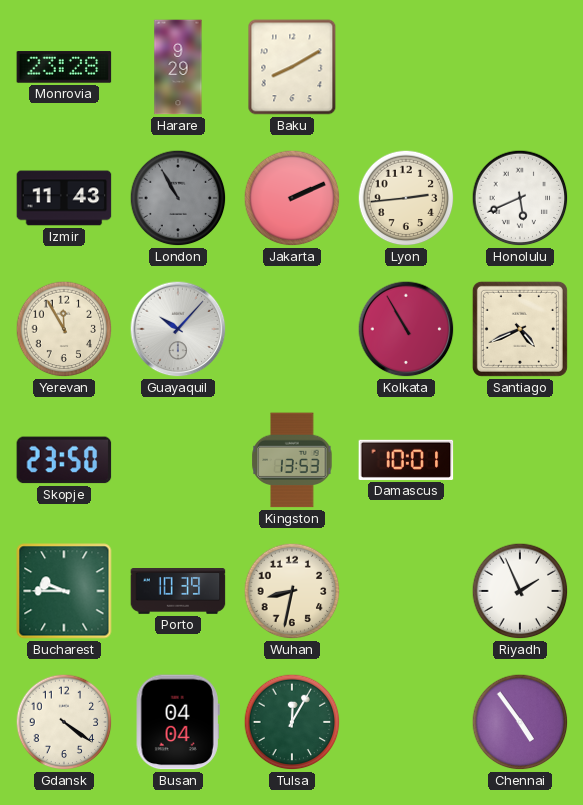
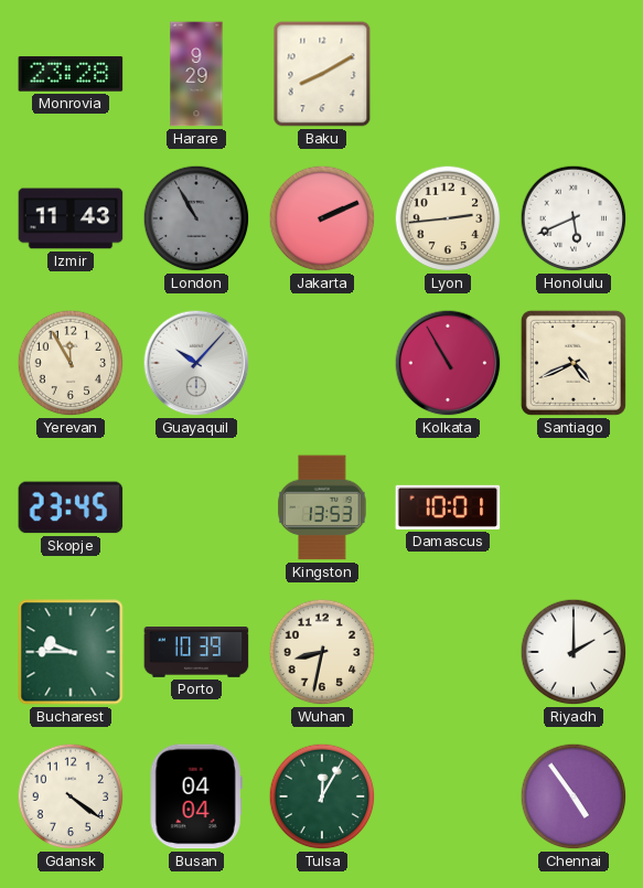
Skopje: 23:50 -> 23:45 (71, 507)
Riyadh: 1:56 -> 2:00 (574, 652)
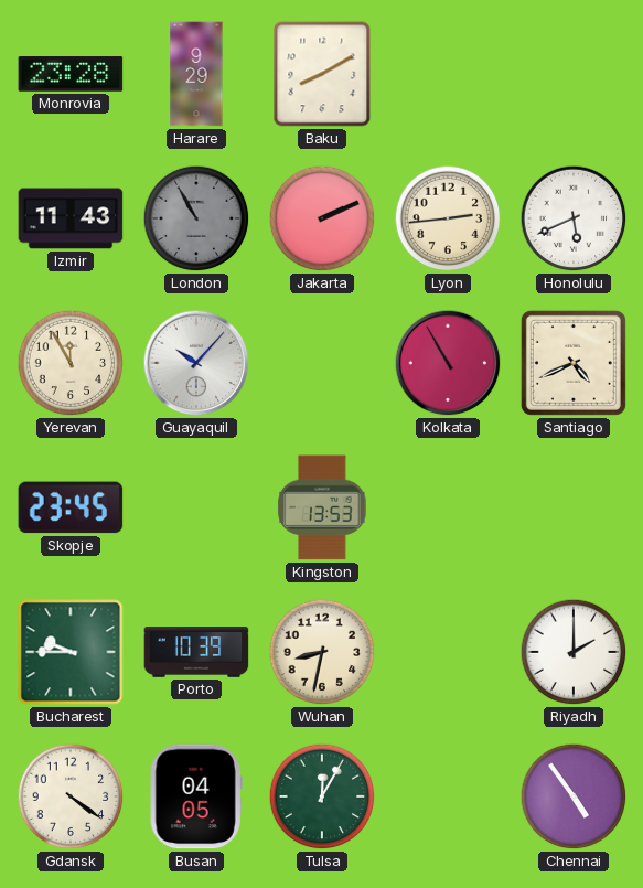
Damascus: 10:01 -> none (448, 507)
Busan: 04:04 -> 04:05 (196, 796)
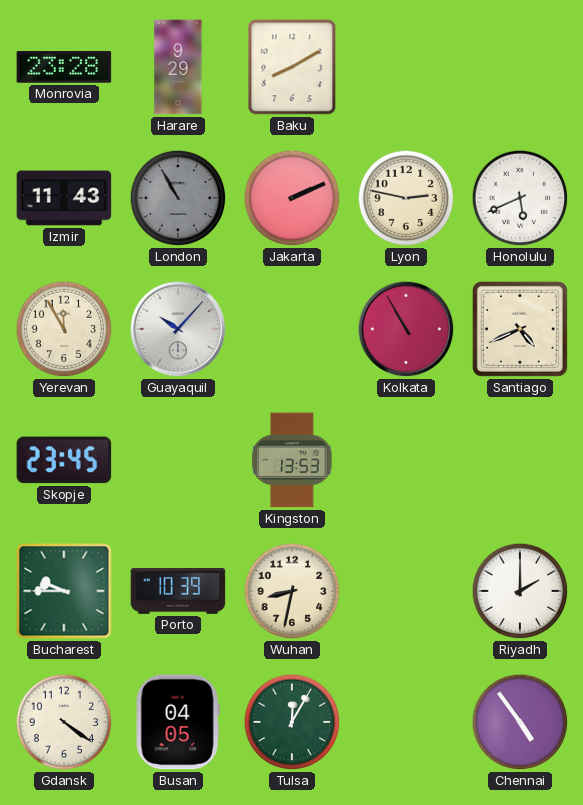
Lyon: 2:44 -> 2:47 (406, 198)
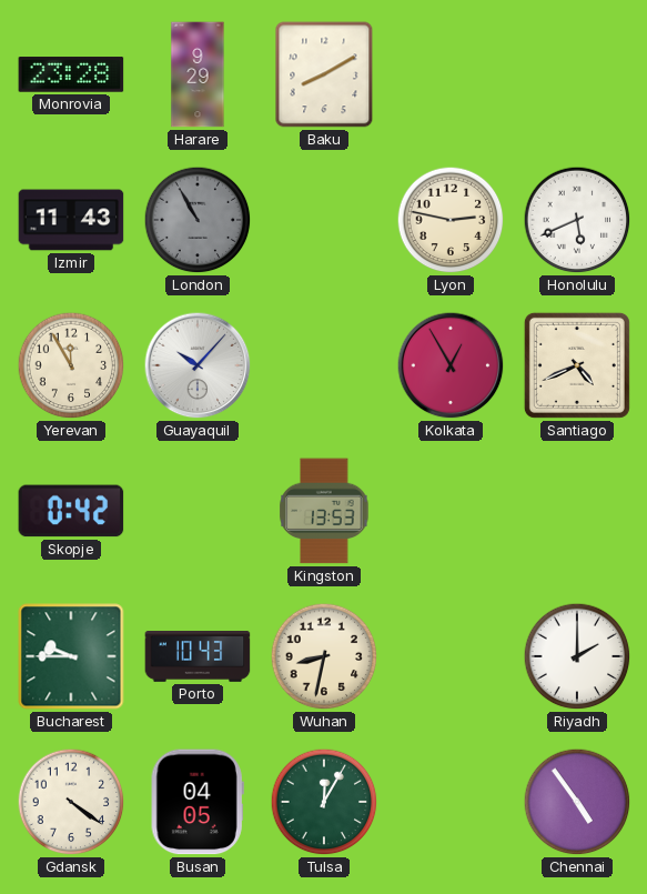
Jakarta: 2:11 -> none (292, 198)
Kolkata: 10:55 -> 12:55 (451, 365)
Skopje: 23:45 -> 0:42 (71, 511)
Porto: 10:39 -> 10:43 (198, 657)
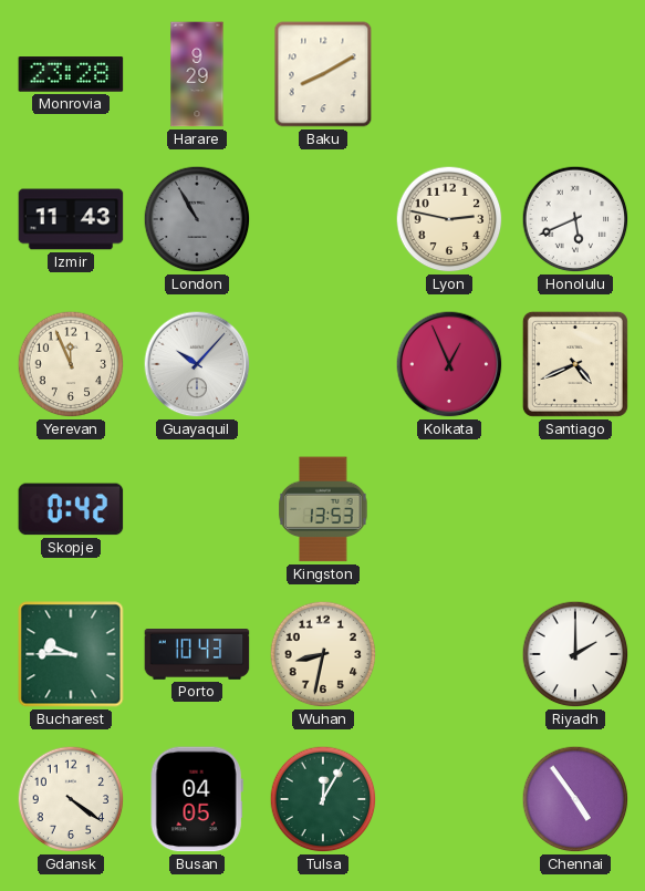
Yerevan: 11:55 -> 11:56 (71, 364)
Kolkata: 12:55 -> 12:56 (449, 364)
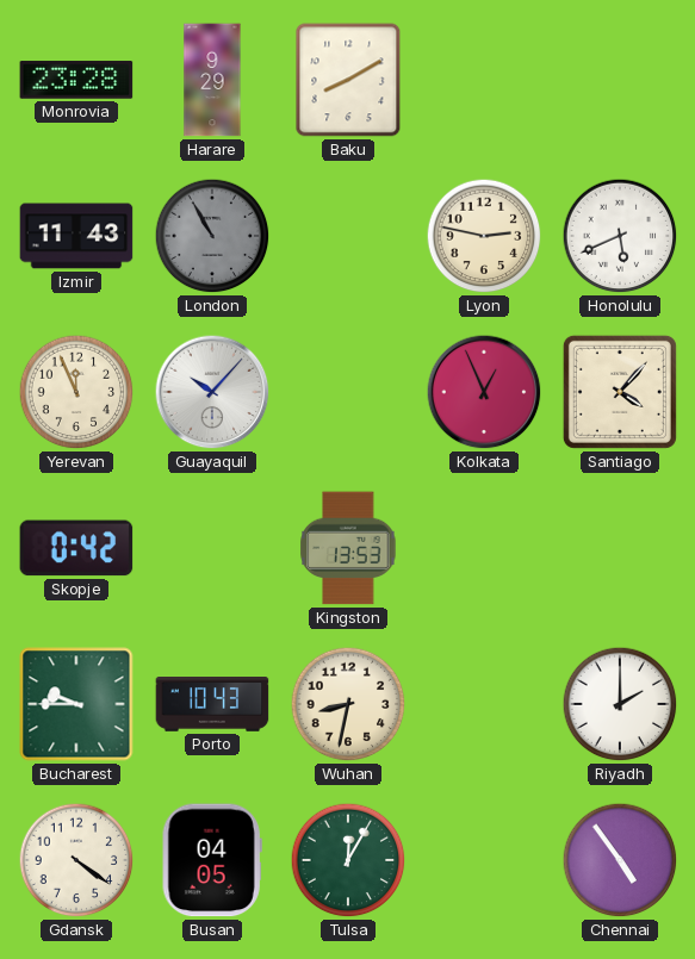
Santiago: 4:41 -> 4:07 (620, 392)
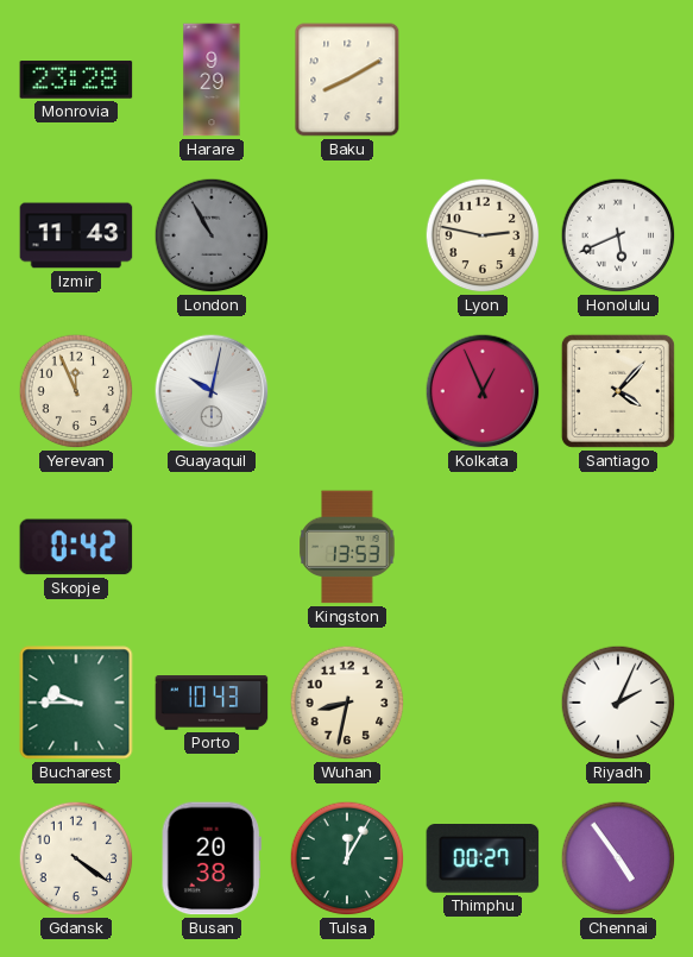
Guayaquil: 10:07 -> 10:02 (212, 391)
Riyadh: 2:00 -> 2:04 (618, 703)
Busan: 04:05 -> 20:38 (212, 858)
Thimphu: none -> 00:27 (483, 860)
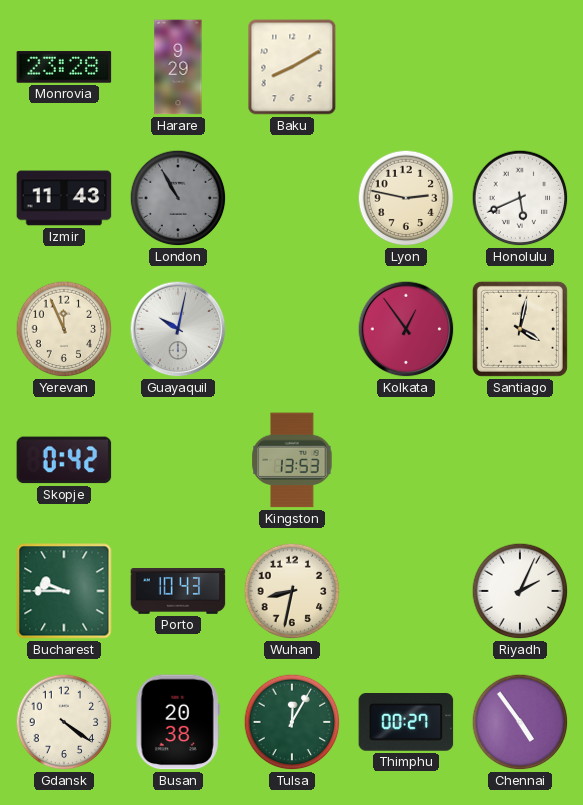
Kolkata: 12:56 -> 12:54 (406, 329)
Santiago: 4:07 -> 4:02 (520, 329)
